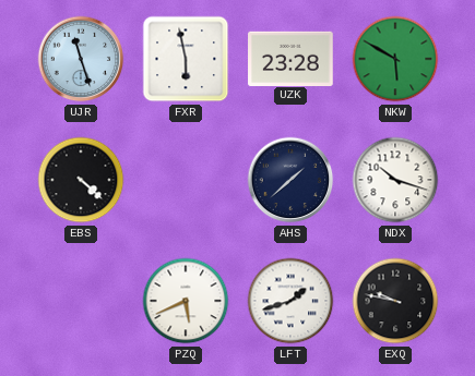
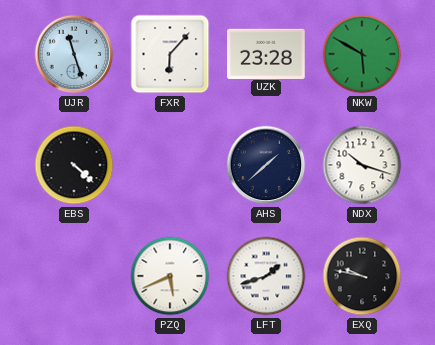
FXR: 5:58 -> 6:07 (170, 54)
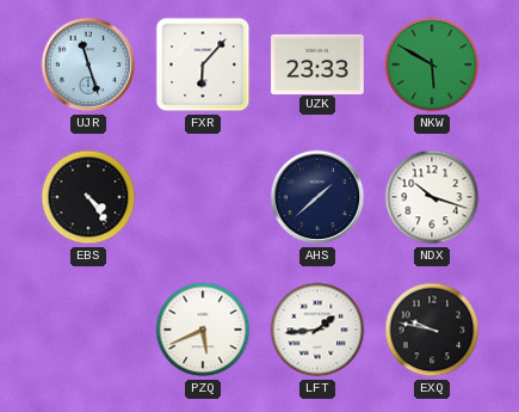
UZK: 23:28 -> 23:33 (317, 63)
EBS: 4:22 -> 4:24 (88, 197)
LFT: 1:42 -> 1:44 (317, 330)
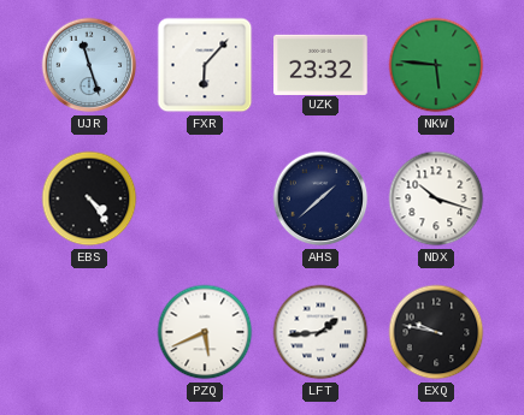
UZK: 23:33 -> 23:32 (320, 64)
NKW: 5:50 -> 5:46 (436, 65)
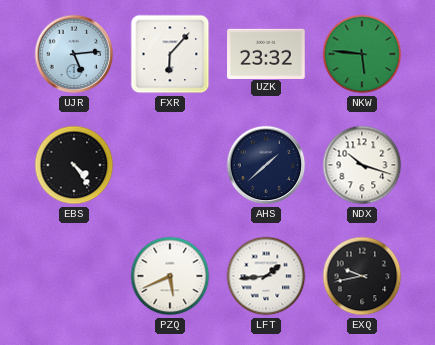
UJR: 11:27 -> 5:14 (74, 54)
EXQ: 9:47 -> 9:43 (362, 276)
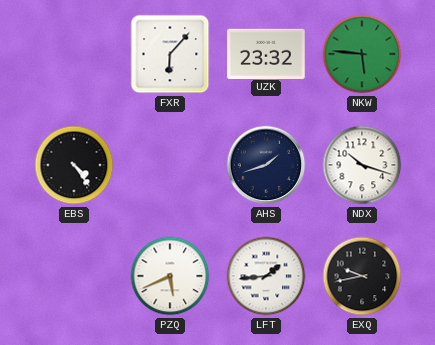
UJR: 5:14 -> none (74, 54)
AHS: 1:38 -> 1:42 (266, 165)
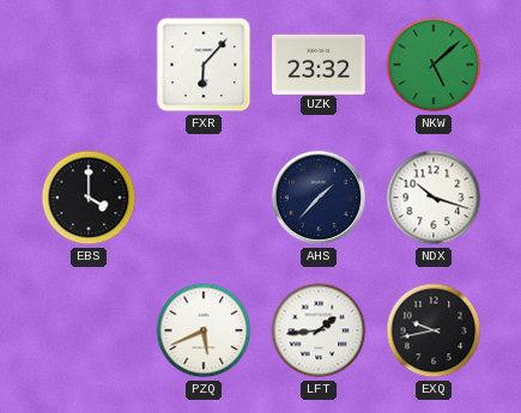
NKW: 5:46 -> 5:08 (434, 65)
EBS: 4:24 -> 4:00 (89, 198)
AHS: 1:42 -> 1:37 (319, 198)
